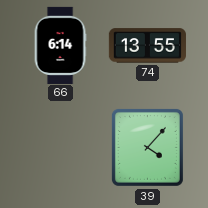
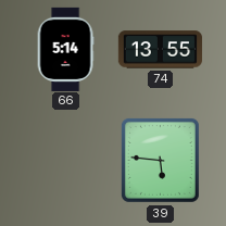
66: 6:14 -> 5:14 (65, 49)
39: 4:07 -> 5:46 (160, 160)
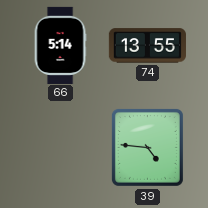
39: 5:46 -> 4:46 (147, 147)
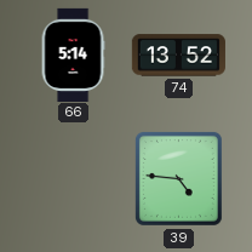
74: 13:55 -> 13:52 (178, 56)
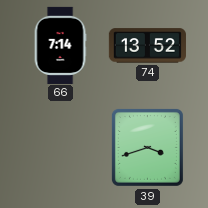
66: 5:14 -> 7:14 (60, 45)
39: 4:46 -> 3:42 (147, 147)
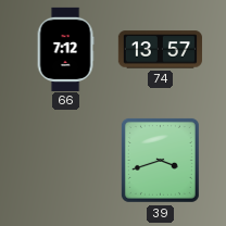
66: 7:14 -> 7:12 (65, 49)
74: 13:52 -> 13:57 (160, 50)
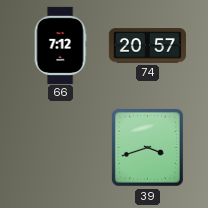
74: 13:57 -> 20:57 (147, 46)
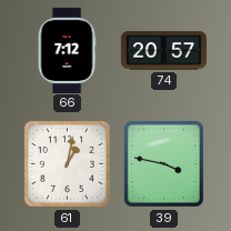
61: none -> 1:02 (67, 163)
39: 3:42 -> 3:47 (163, 163)
